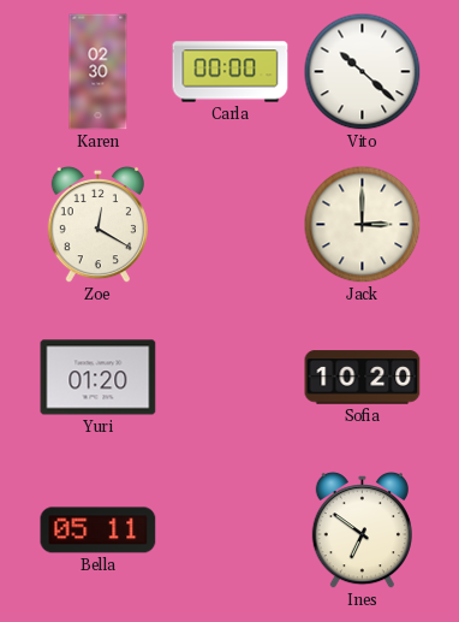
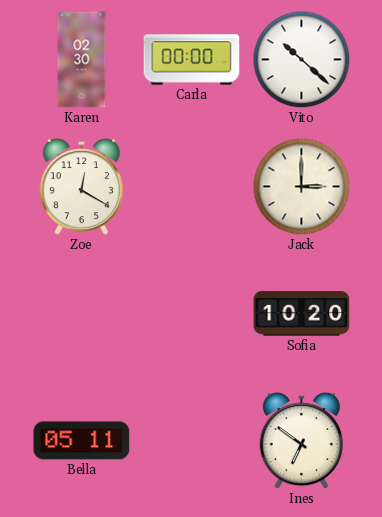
Yuri: 01:20 -> none (99, 378)
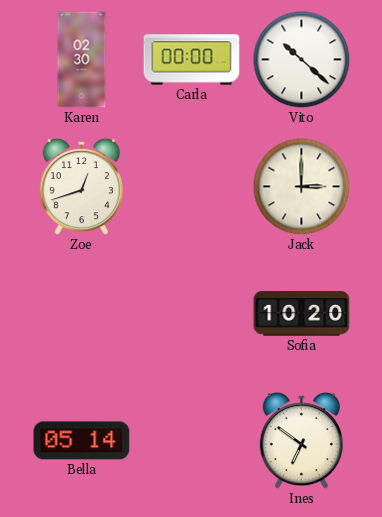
Zoe: 12:20 -> 12:42 (81, 187)
Bella: 05:11 -> 05:14 (82, 441)
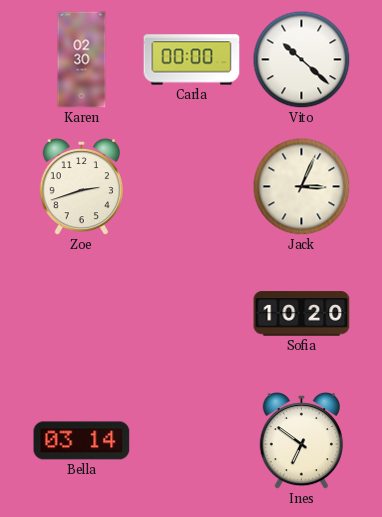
Zoe: 12:42 -> 2:42 (81, 187)
Jack: 3:00 -> 3:04 (302, 187)
Bella: 05:14 -> 03:14 (82, 441)
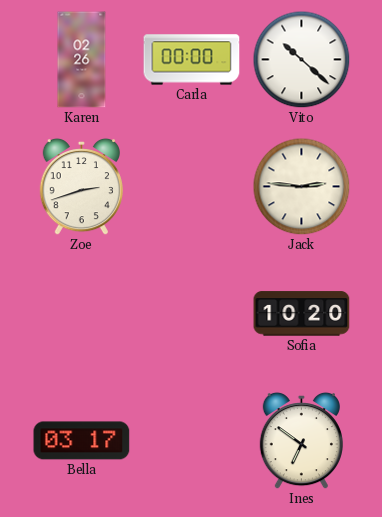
Karen: 02:30 -> 02:26 (82, 60)
Jack: 3:04 -> 2:46 (302, 187)
Bella: 03:14 -> 03:17 (82, 441)
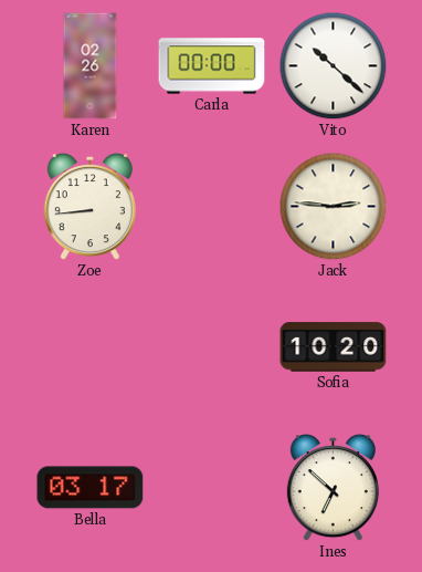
Zoe: 2:42 -> 8:44 (89, 207)
Ines: 6:51 -> 6:52 (333, 488)
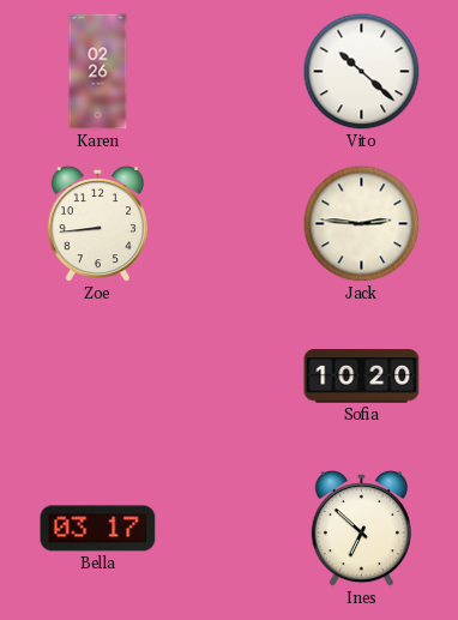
Carla: 00:00 -> none (212, 66)
